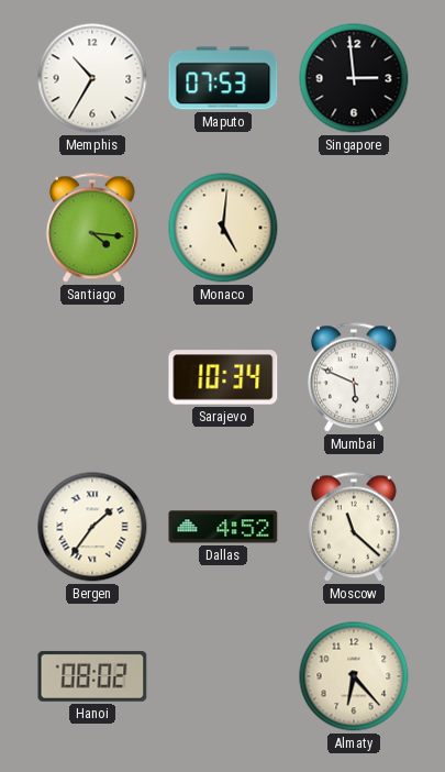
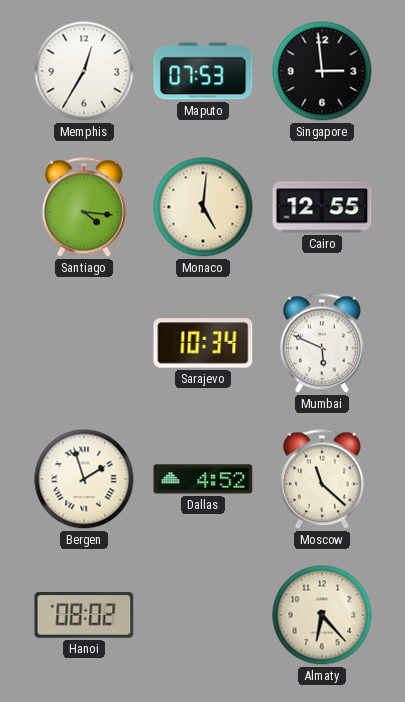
Memphis: 10:35 -> 12:35 (84, 71)
Cairo: none -> 12:55 (322, 207)
Bergen: 1:36 -> 1:57 (84, 479)
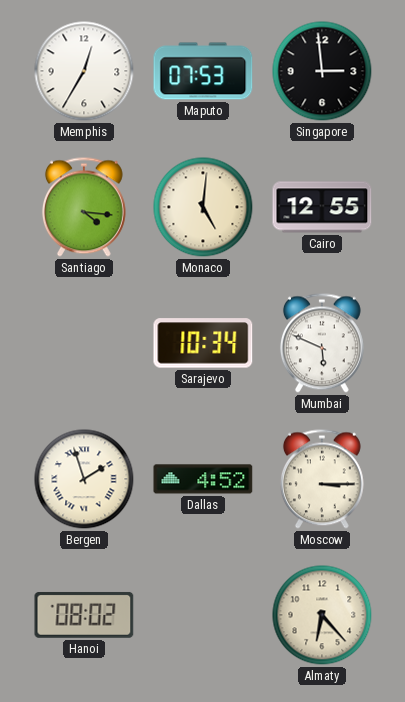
Moscow: 11:22 -> 3:15 (322, 479)
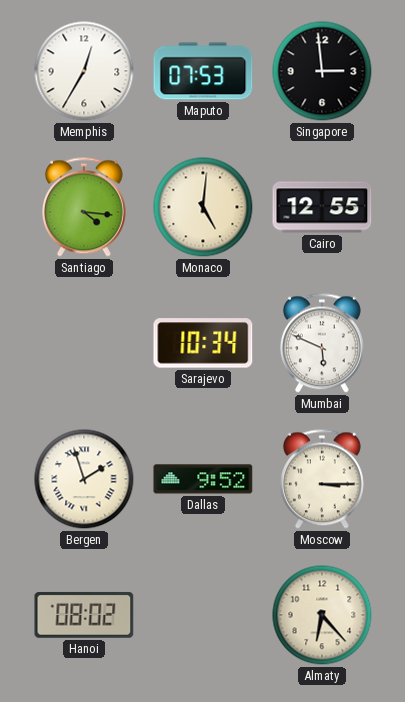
Dallas: 4:52 -> 9:52 (203, 479)
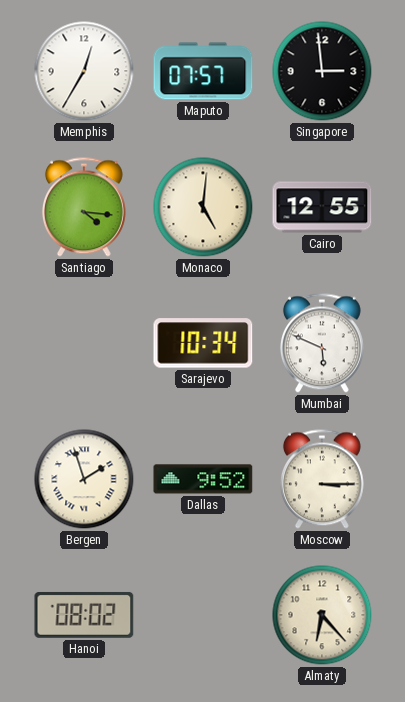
Maputo: 07:53 -> 07:57 (203, 71)
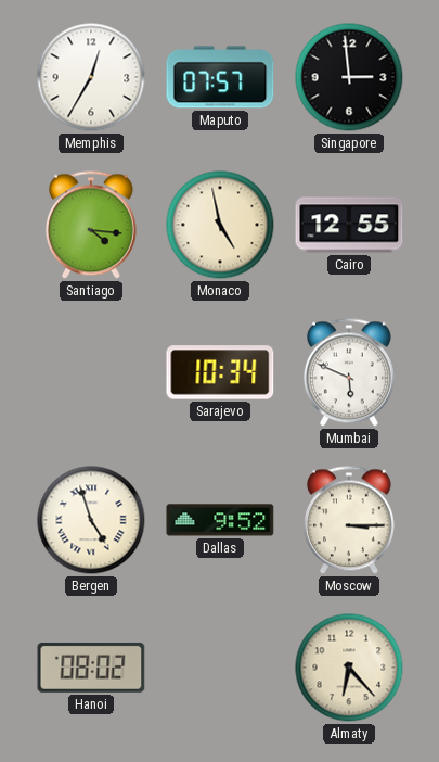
Monaco: 5:01 -> 4:58 (220, 225)
Bergen: 1:57 -> 4:57 (91, 520)
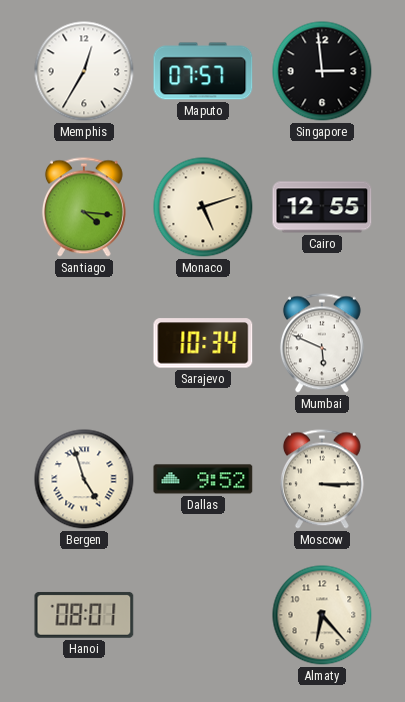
Monaco: 4:58 -> 5:12 (203, 207)
Hanoi: 08:02 -> 08:01 (84, 615)
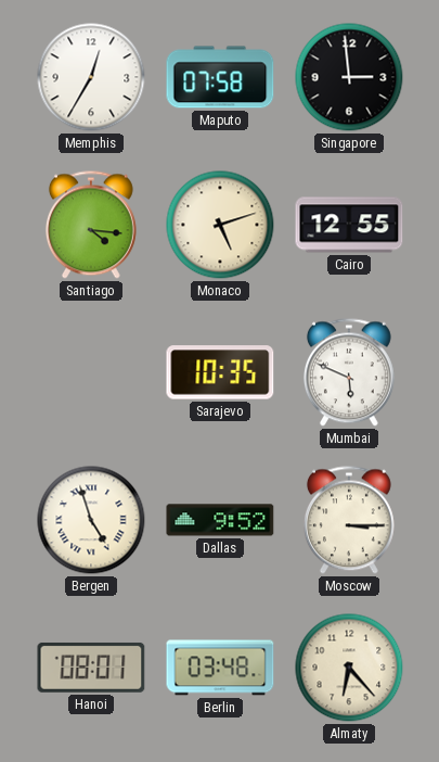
Maputo: 07:57 -> 07:58 (220, 77)
Sarajevo: 10:34 -> 10:35 (220, 372)
Berlin: none -> 03:48 (220, 668)
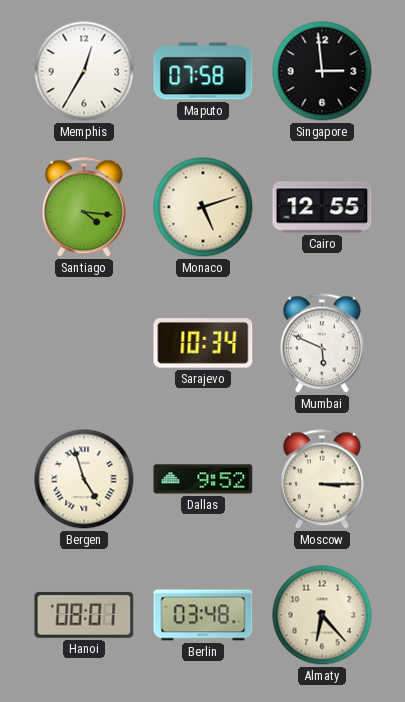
Sarajevo: 10:35 -> 10:34 (203, 343)
